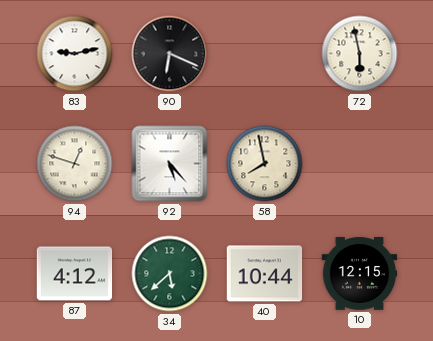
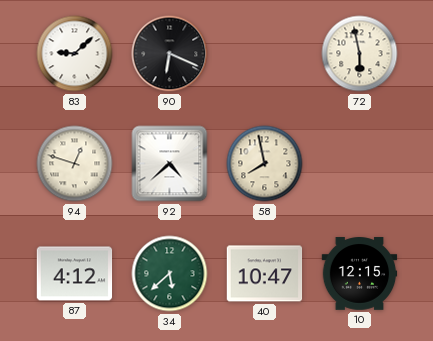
83: 9:13 -> 9:08 (75, 54)
92: 5:23 -> 4:38 (170, 164)
40: 10:44 -> 10:47 (265, 274)
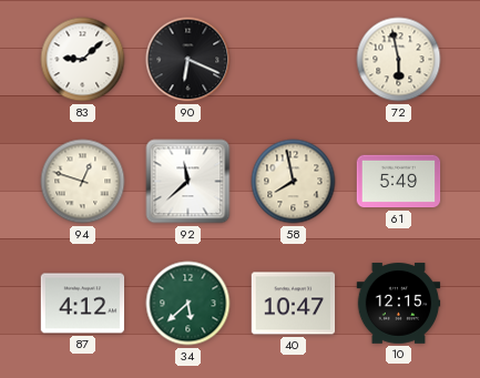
92: 4:38 -> 11:38 (188, 182)
61: none -> 5:49 (399, 182)
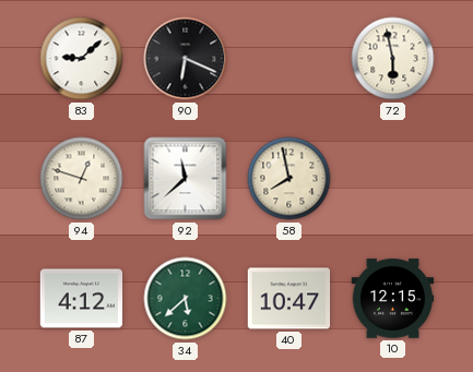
61: 5:49 -> none (399, 182)
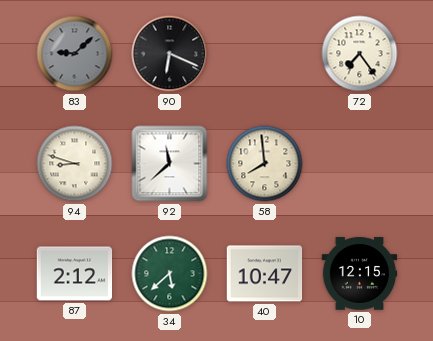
83 dial: white -> grey (75, 54)
72: 5:58 -> 7:24 (360, 54)
94: 12:48 -> 8:48 (75, 164)
58: 7:58 -> 7:59 (265, 164)
87: 4:12 -> 2:12 (75, 274)
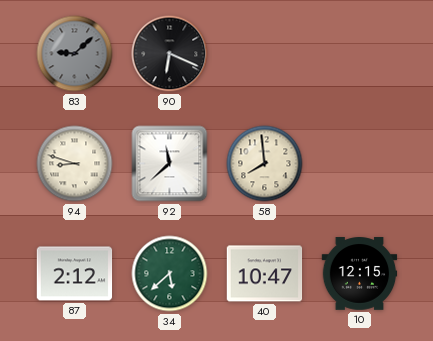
72: 7:24 -> none (360, 54)
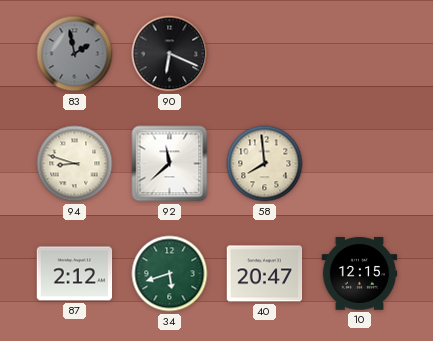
83: 9:08 -> 1:58 (75, 54)
34: 5:38 -> 5:42 (170, 274)
40: 10:47 -> 20:47 (265, 274)
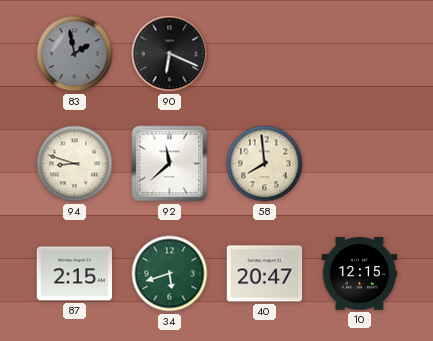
87: 2:12 -> 2:15 (75, 274)
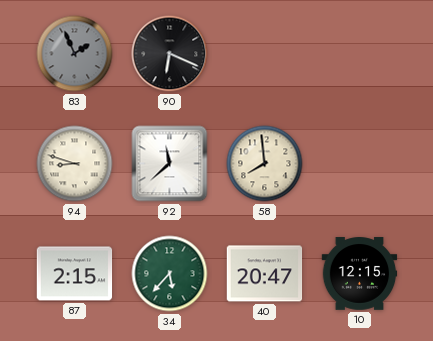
83: 1:58 -> 1:56 (75, 54)
34: 5:42 -> 5:37 (170, 274)
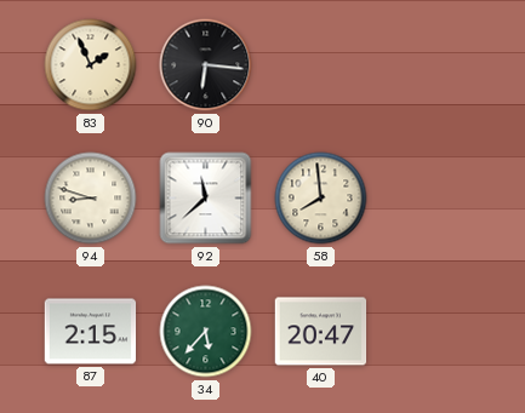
83 dial: grey -> cream (91, 65)
90: 6:19 -> 6:16 (206, 65)
10: 12:15 -> none (360, 274)
